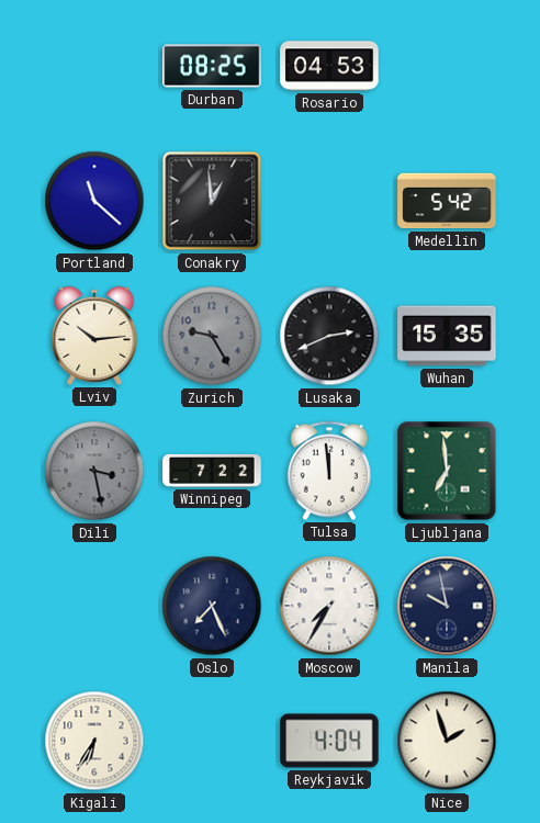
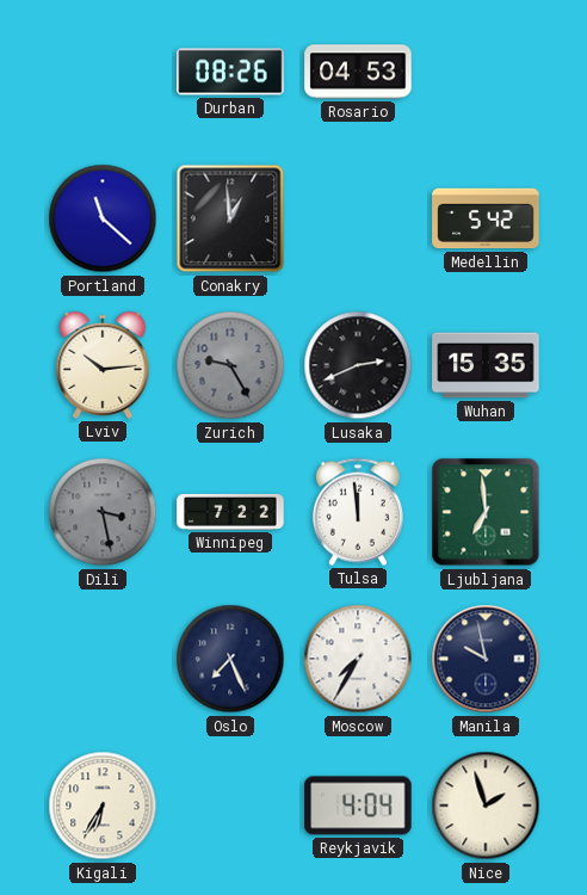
Durban: 08:25 -> 08:26 (230, 72)
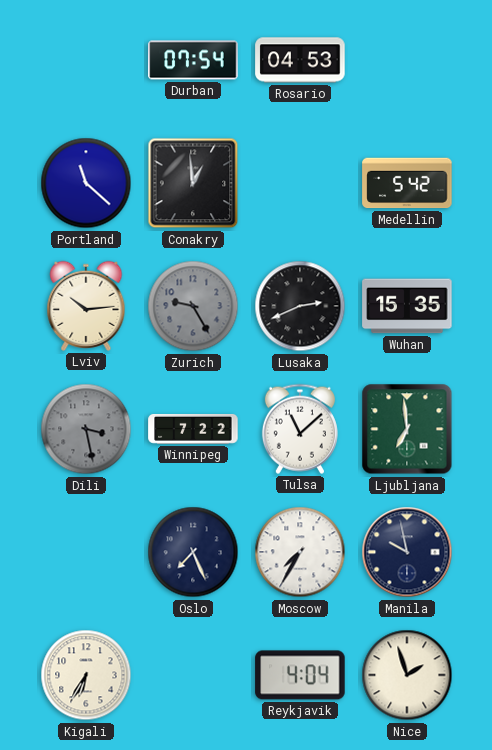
Durban: 08:26 -> 07:54 (193, 60)
Tulsa: 11:59 -> 11:08 (300, 429)
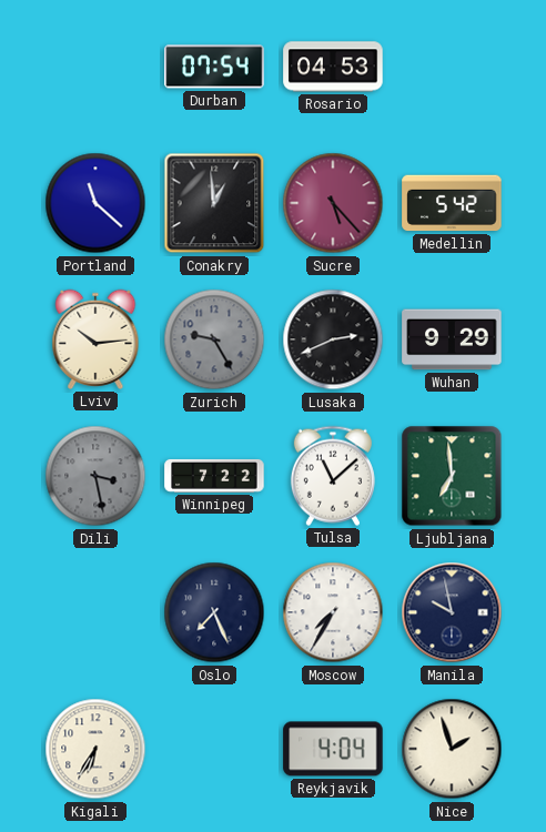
Sucre: none -> 5:23 (333, 203)
Wuhan: 15:35 -> 9:29 (452, 339)
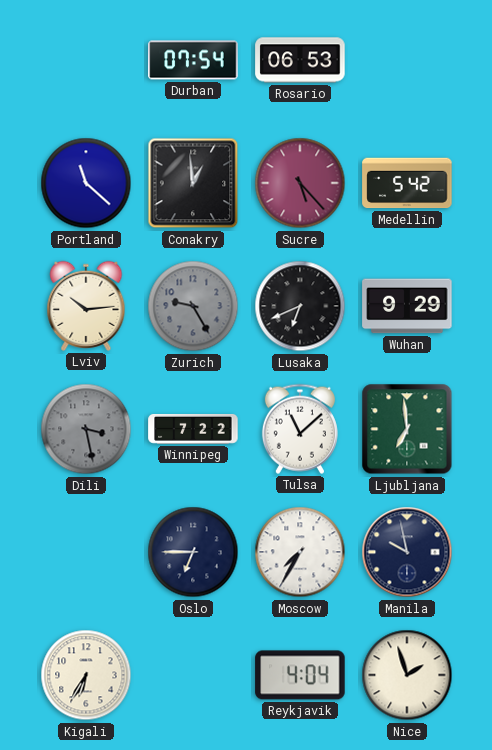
Rosario: 04:53 -> 06:53 (300, 60)
Lusaka: 2:41 -> 6:41 (300, 306)
Oslo: 7:26 -> 6:45 (193, 552)
